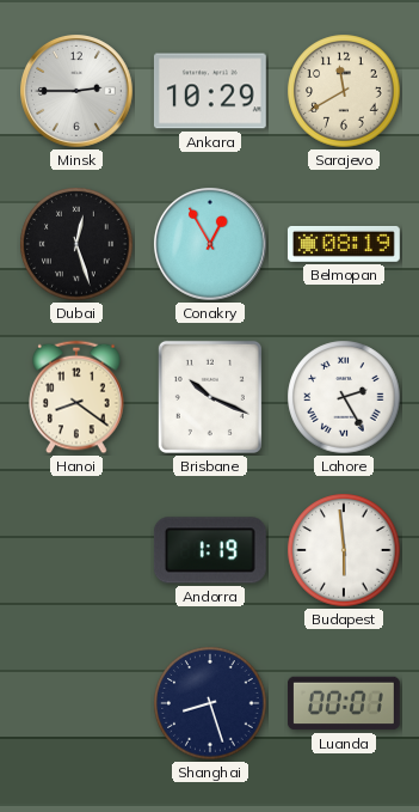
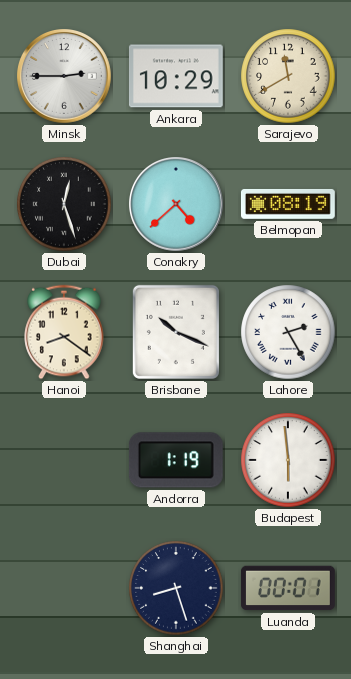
Conakry: 12:55 -> 4:38 (177, 205)
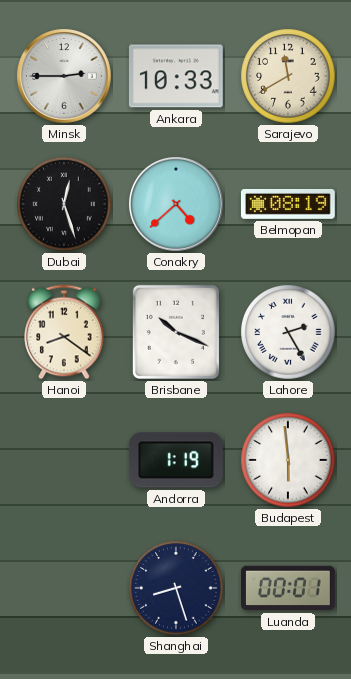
Ankara: 10:29 -> 10:33 (176, 76)
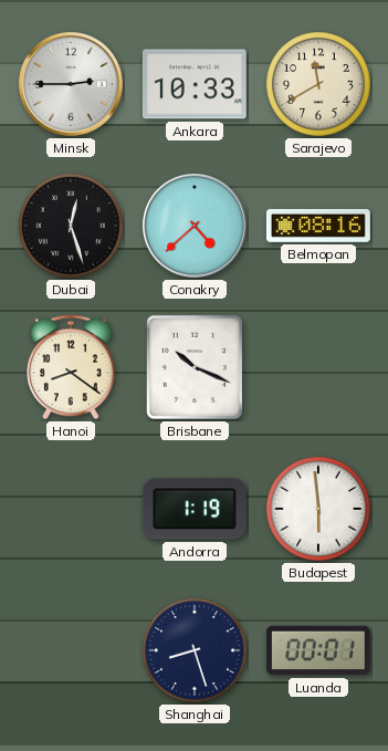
Belmopan: 08:19 -> 08:16 (318, 226)
Lahore: 2:25 -> none (288, 332)
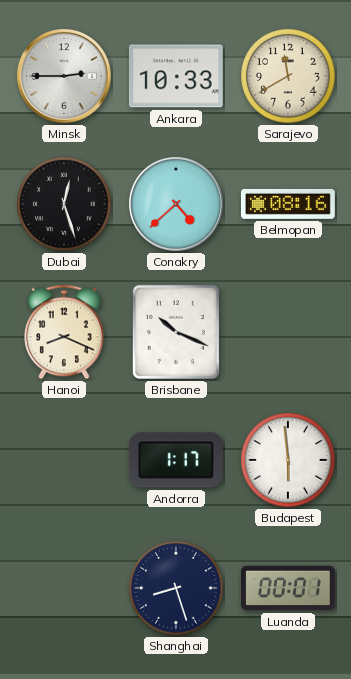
Hanoi: 8:21 -> 8:19 (64, 332)
Andorra: 1:19 -> 1:17 (176, 460)
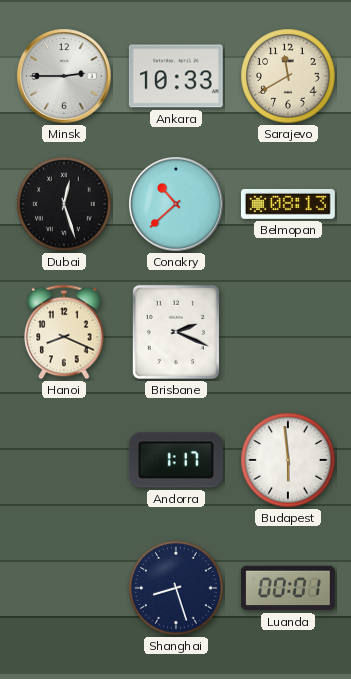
Conakry: 4:38 -> 10:38 (177, 205)
Belmopan: 08:16 -> 08:13 (288, 204)
Brisbane: 10:19 -> 2:19 (176, 332)
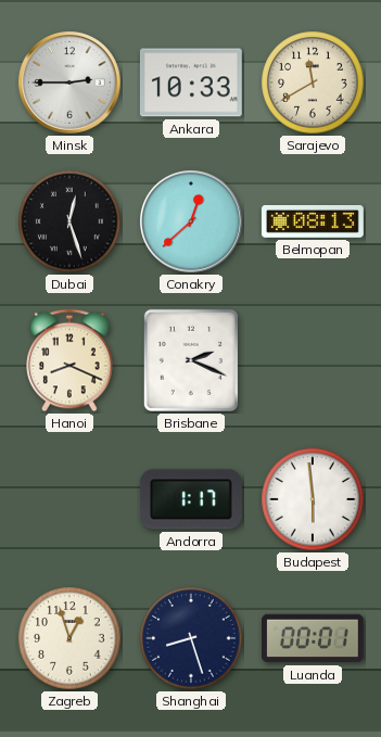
Conakry: 10:38 -> 12:38 (192, 223)
Zagreb: none -> 12:57 (69, 638)
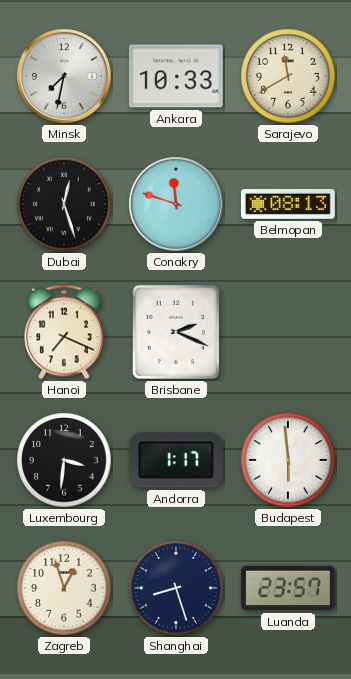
Minsk: 2:45 -> 7:32 (65, 77)
Conakry: 12:38 -> 11:48 (177, 205)
Hanoi: 8:19 -> 7:19 (64, 332)
Luxembourg: none -> 3:31 (64, 460)
Luanda: 00:01 -> 23:57 (289, 588)
